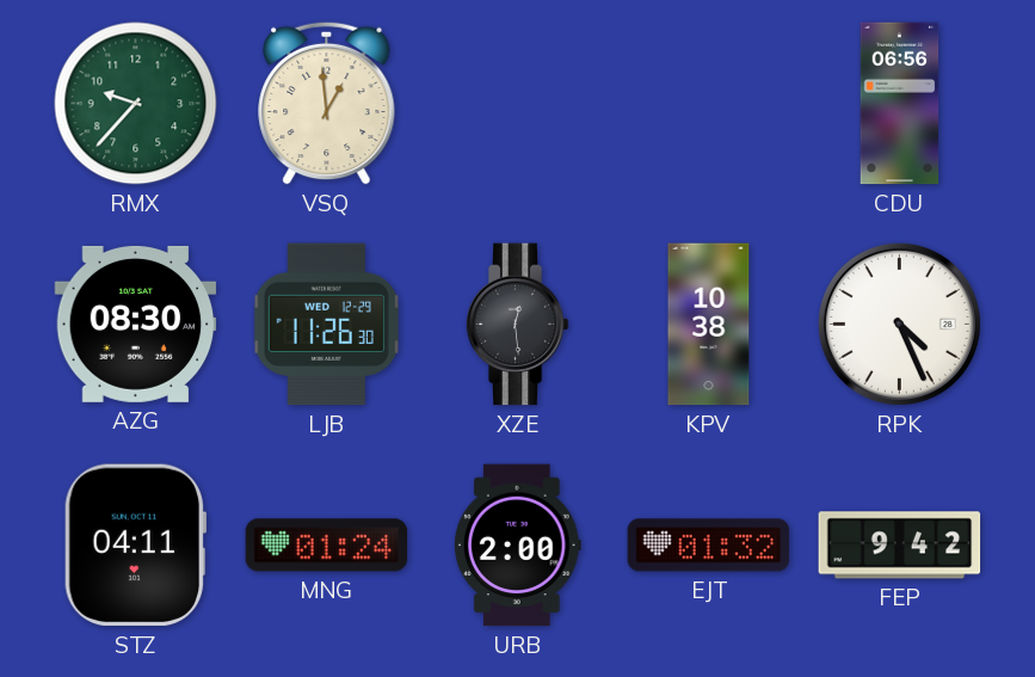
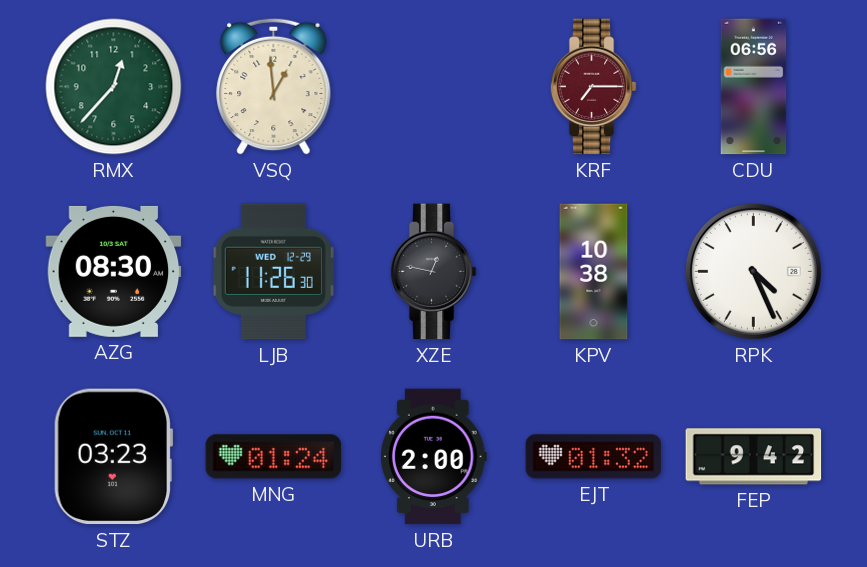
RMX: 9:37 -> 12:37 (114, 87)
KRF: none -> 7:15 (593, 87)
XZE: 12:29 -> 12:47 (433, 272)
STZ: 04:11 -> 03:23 (113, 457)
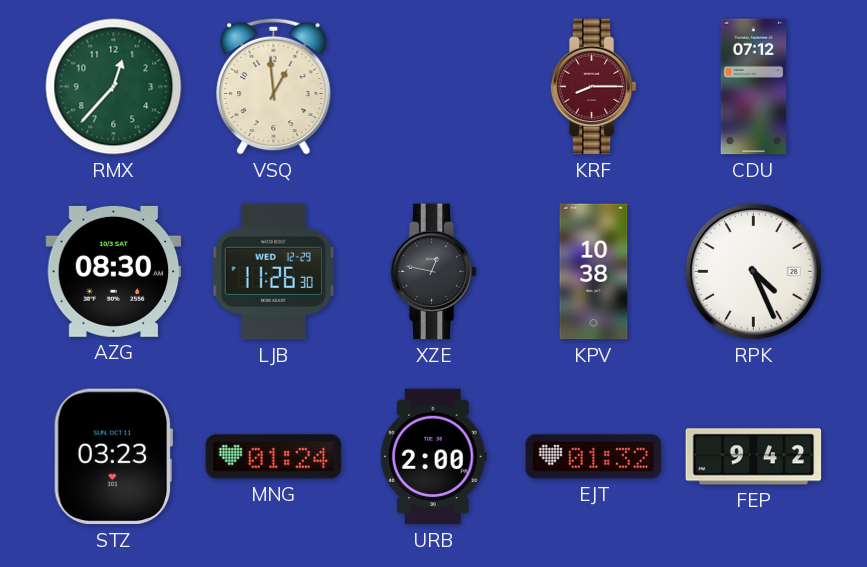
KRF: 7:15 -> 8:15 (593, 87)
CDU: 06:56 -> 07:12 (754, 87)
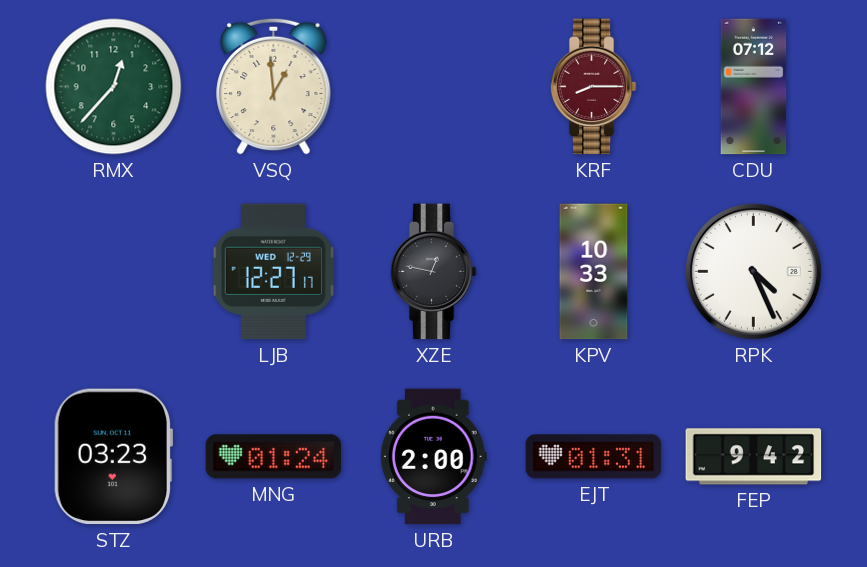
AZG: 08:30 -> none (114, 271)
LJB: 11:26 -> 12:27 (273, 272)
KPV: 10:38 -> 10:33 (594, 272)
EJT: 01:32 -> 01:31 (594, 457)
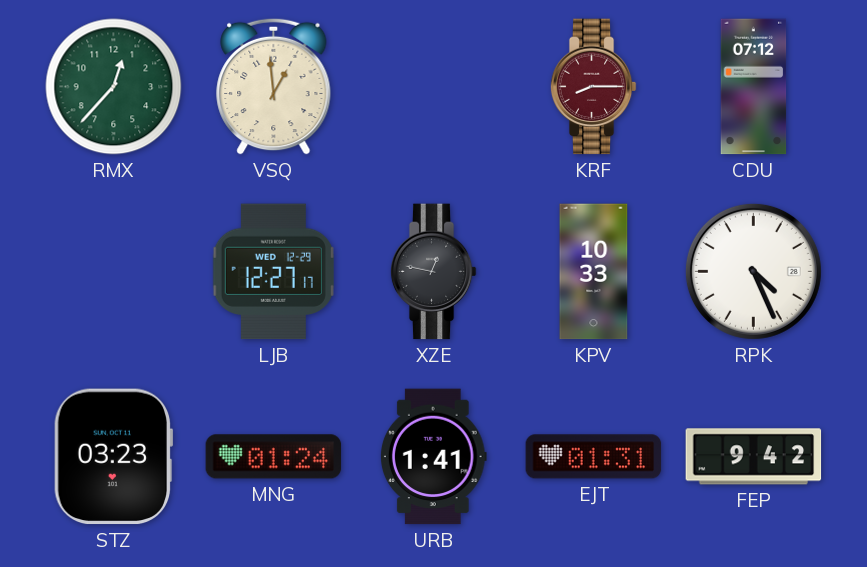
URB: 2:00 -> 1:41 (433, 457)
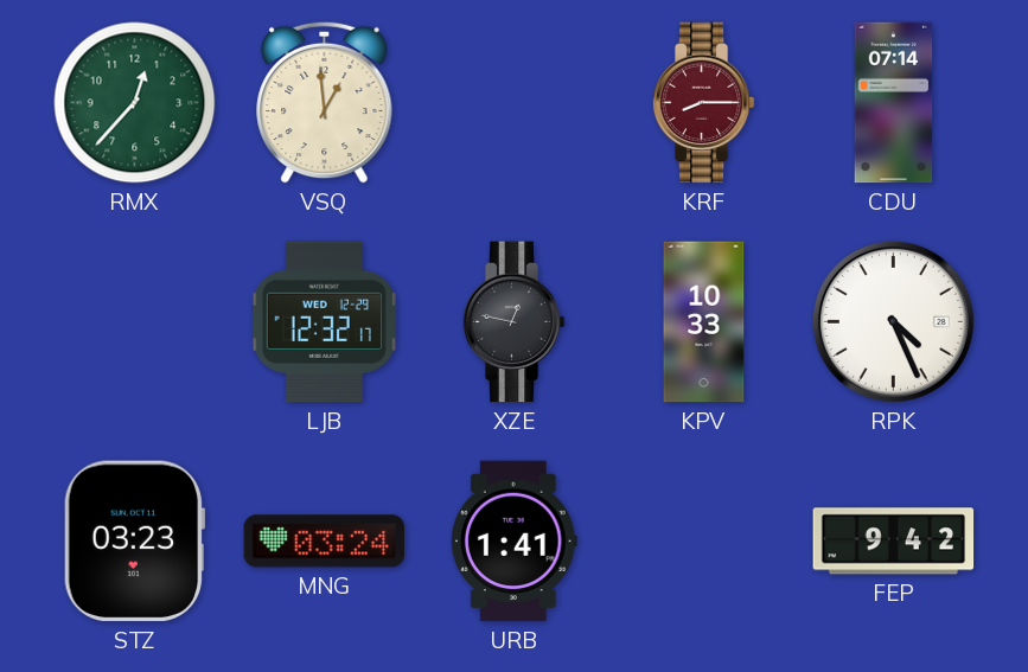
CDU: 07:12 -> 07:14 (894, 103)
LJB: 12:27 -> 12:32 (324, 322)
MNG: 01:24 -> 03:24 (325, 542)
EJT: 01:31 -> none (594, 457)
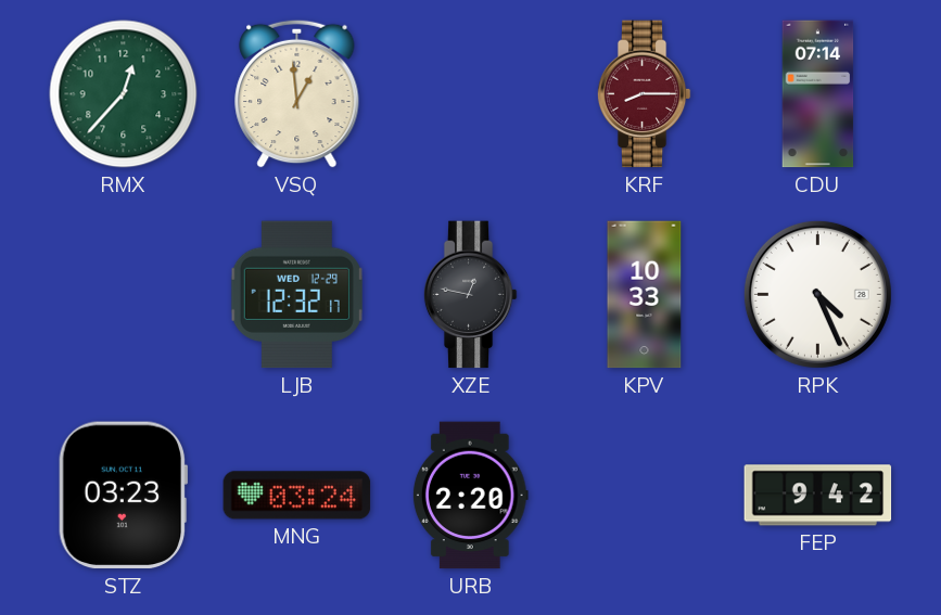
URB: 1:41 -> 2:20 (470, 496)
